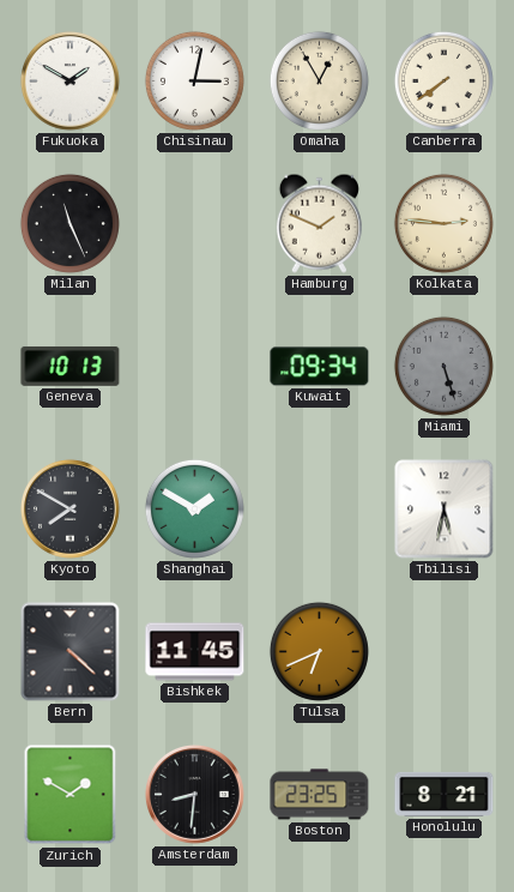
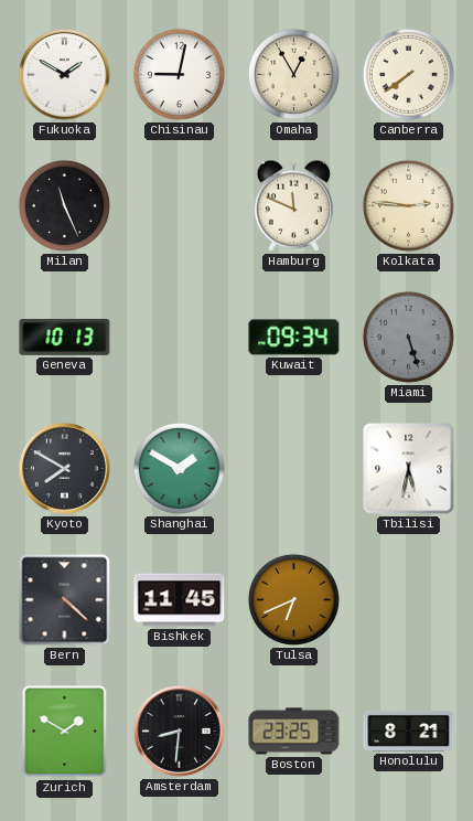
Chisinau: 3:02 -> 9:02 (179, 74)
Hamburg: 1:49 -> 11:49 (293, 205)
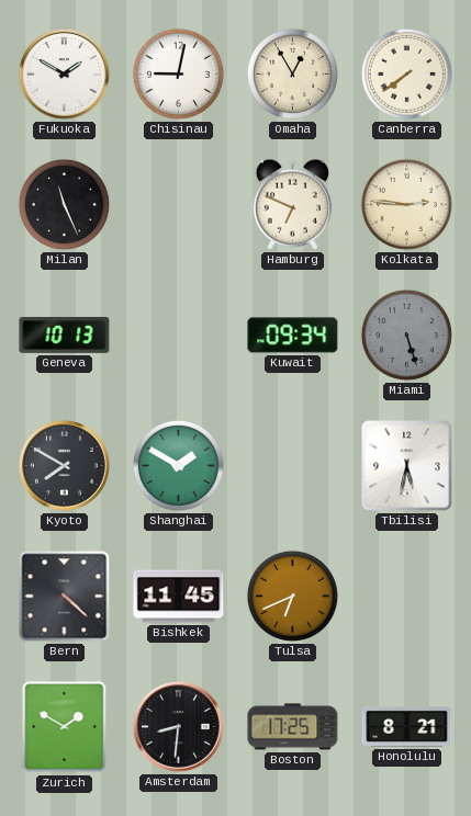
Hamburg: 11:49 -> 6:49 (292, 204)
Boston: 23:25 -> 17:25 (293, 727)
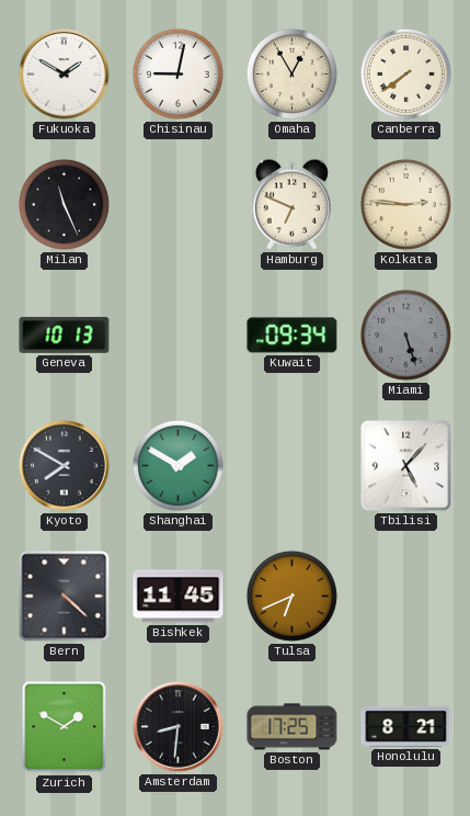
Tbilisi: 5:32 -> 5:07 (406, 466)
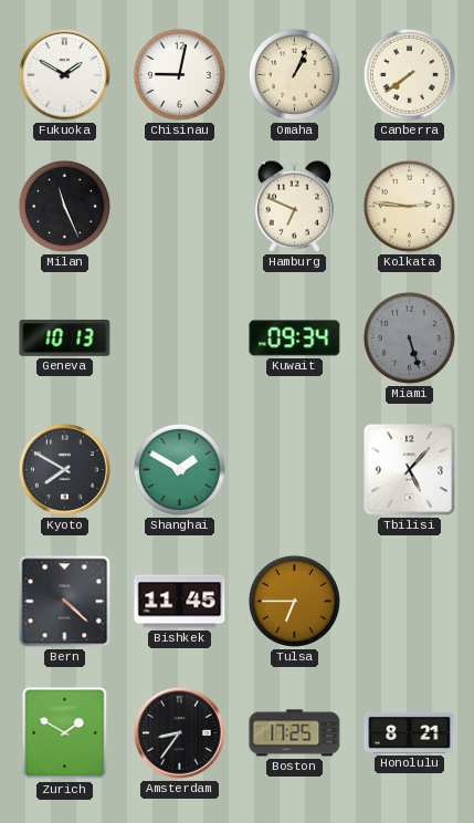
Omaha: 12:55 -> 1:04 (294, 74)
Tulsa: 6:41 -> 6:45 (294, 601)
Amsterdam: 8:31 -> 8:36 (179, 732)
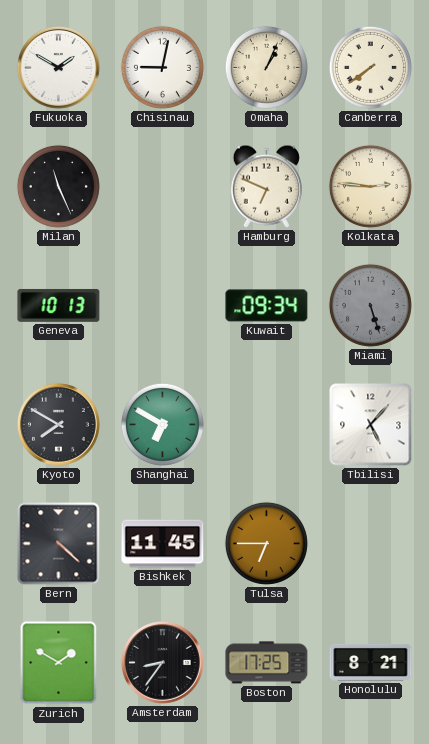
Shanghai: 1:50 -> 6:50 (162, 424)
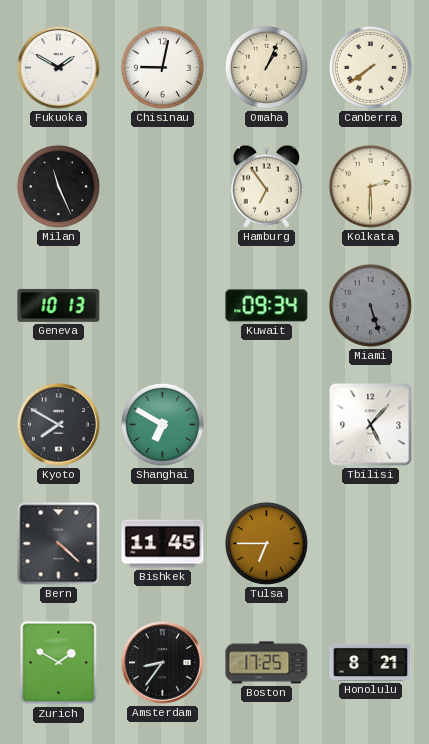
Hamburg: 6:49 -> 6:54 (266, 186)
Kolkata: 2:46 -> 2:30 (370, 186)
